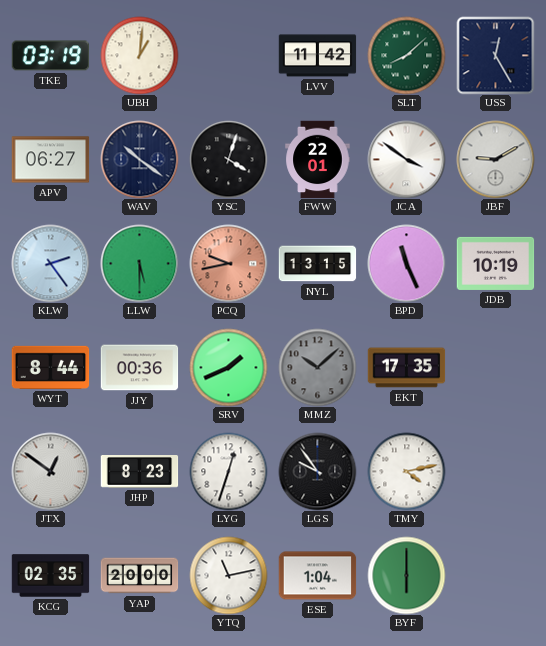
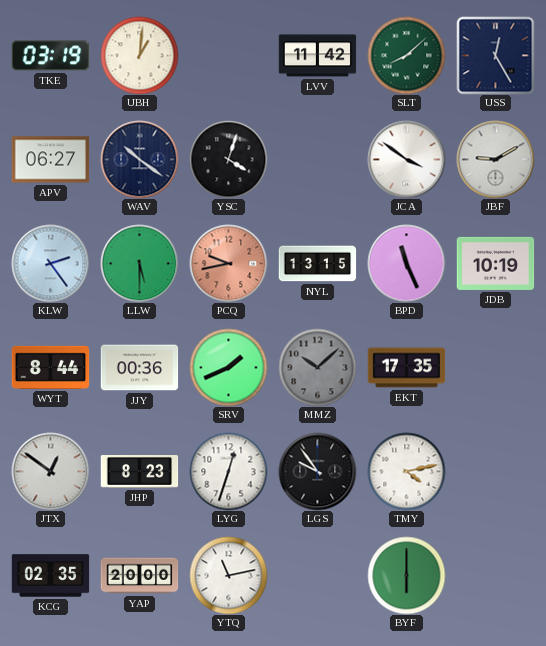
FWW: 22:01 -> none (318, 159)
ESE: 1:04 -> none (317, 576)
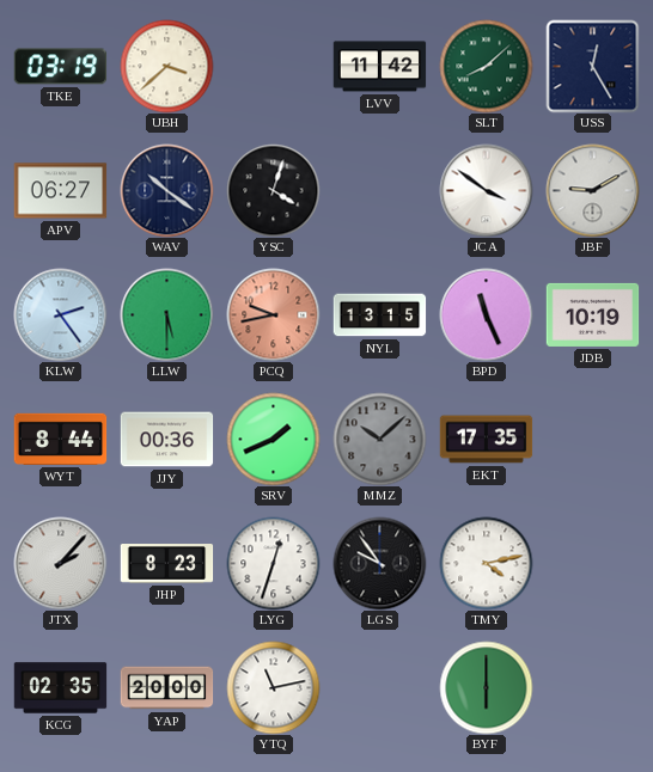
UBH: 1:01 -> 3:38 (166, 66)
JTX: 12:51 -> 2:07 (60, 563)
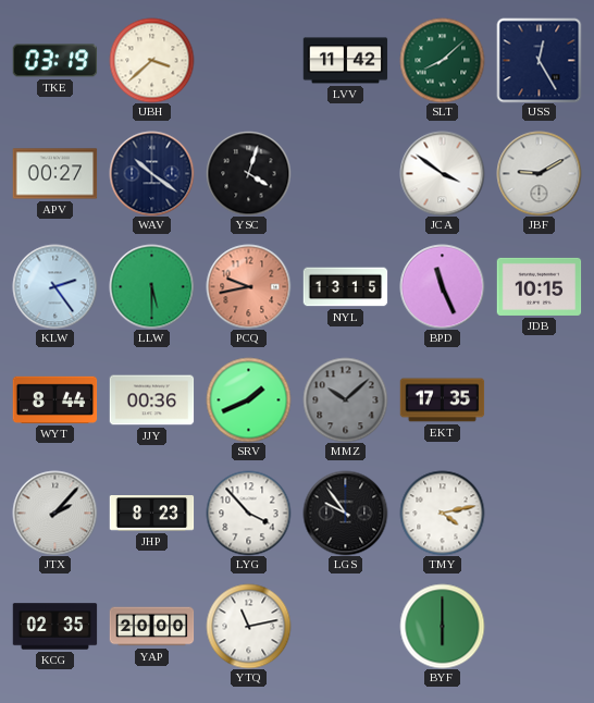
APV: 06:27 -> 00:27 (54, 174)
JDB: 10:19 -> 10:15 (539, 286)
LYG: 12:33 -> 3:53 (248, 513)
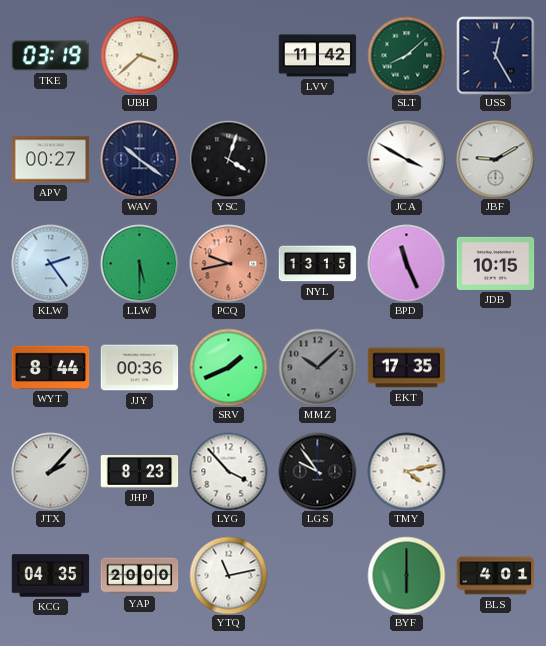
JCA: 3:51 -> 3:50 (406, 159)
KCG: 02:35 -> 04:35 (50, 576)
BLS: none -> 4:01 (495, 576)
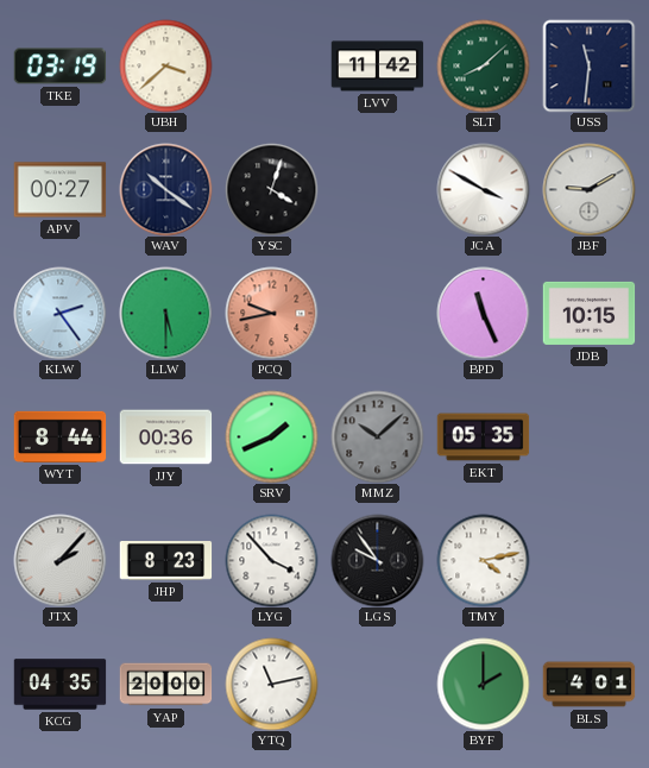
USS: 12:25 -> 11:31 (588, 65)
NYL: 13:15 -> none (317, 264)
EKT: 17:35 -> 05:35 (483, 437)
BYF: 6:00 -> 2:00 (483, 684)
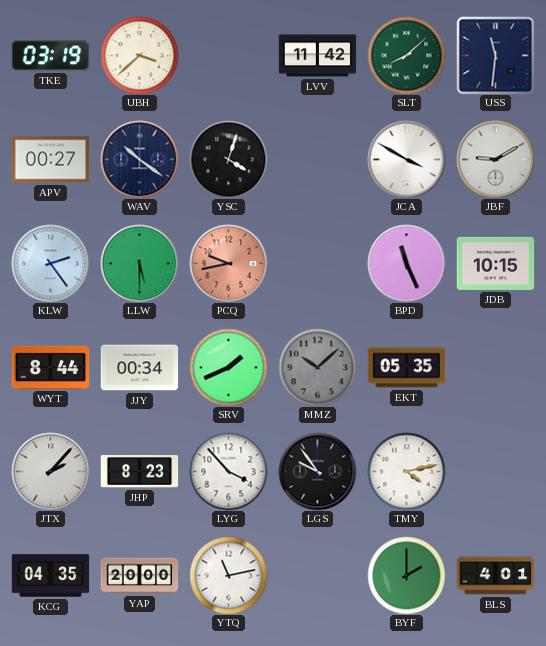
JJY: 00:36 -> 00:34 (139, 368)
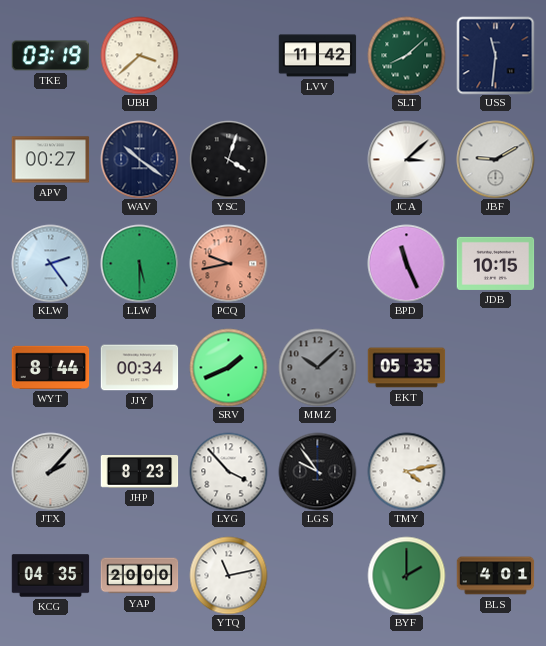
JCA: 3:50 -> 3:08 (406, 159)
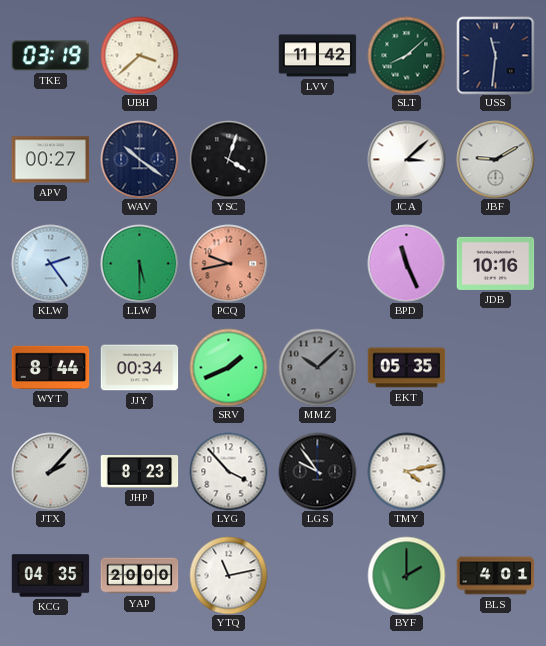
JDB: 10:15 -> 10:16 (495, 263)
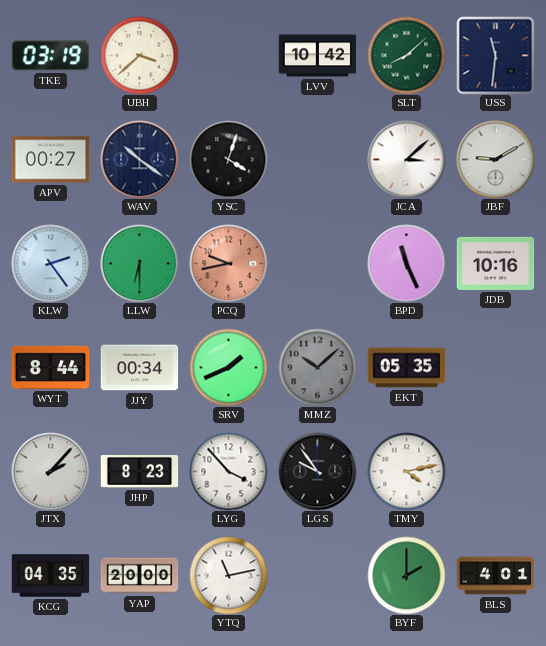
LVV: 11:42 -> 10:42 (317, 56)
LLW: 5:30 -> 6:30 (139, 263)
